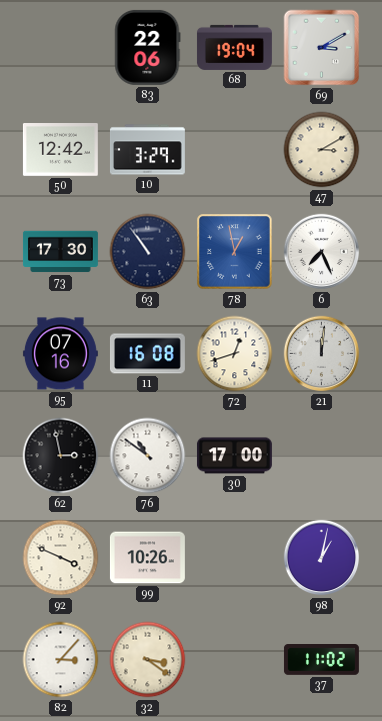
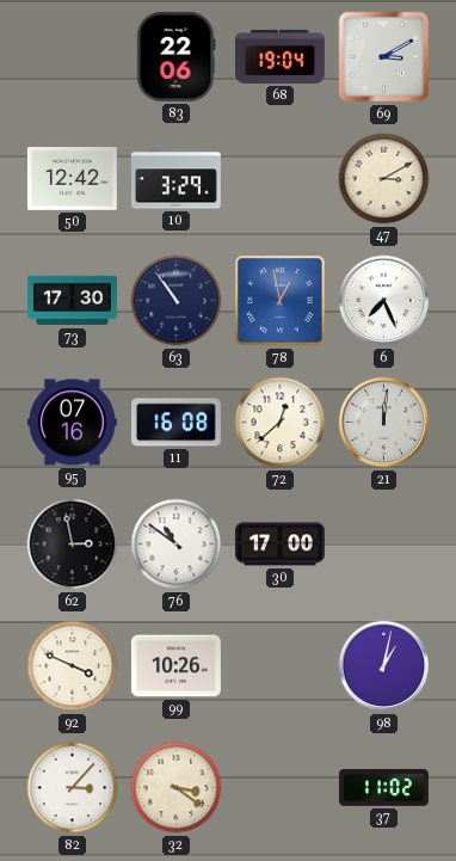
72: 12:42 -> 12:38 (281, 423)
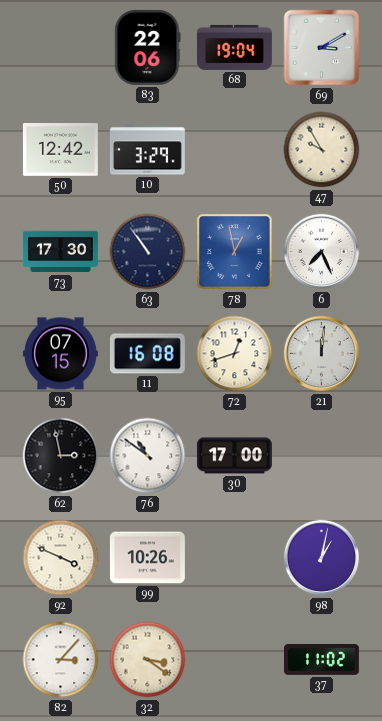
47: 3:10 -> 9:55 (322, 150)
95: 07:16 -> 07:15 (60, 354)
72: 12:38 -> 12:42 (235, 354)
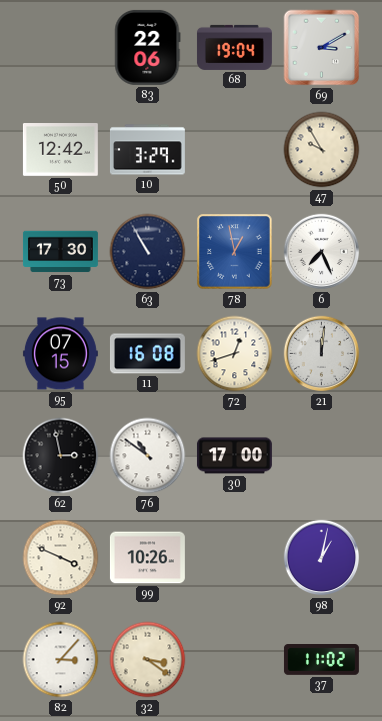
63: 10:54 -> 10:55 (148, 252)
